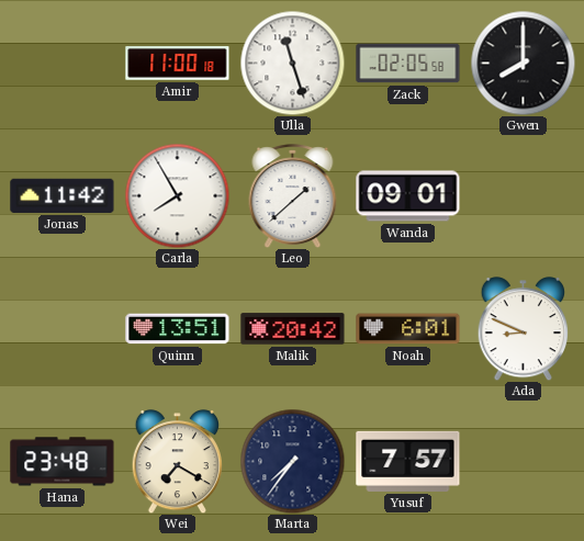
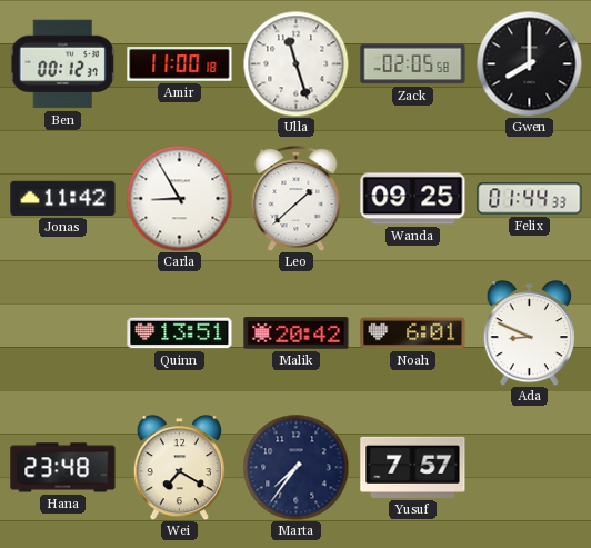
Ben: none -> 00:12 (62, 64)
Carla: 7:55 -> 8:55 (179, 198)
Wanda: 09:01 -> 09:25 (413, 199)
Felix: none -> 01:44 (530, 199)
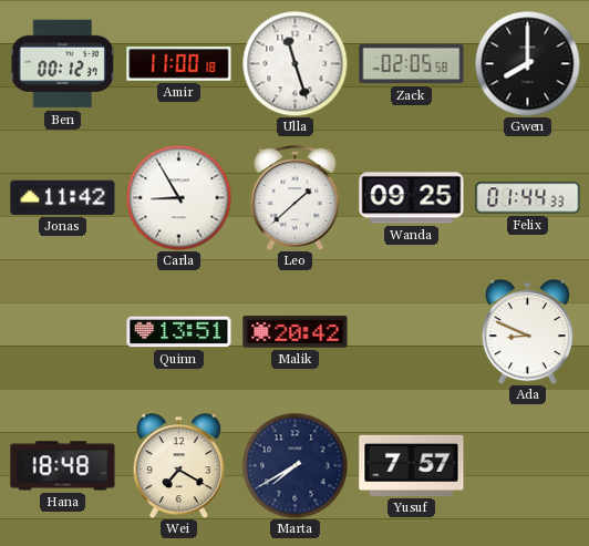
Noah: 6:01 -> none (413, 333)
Hana: 23:48 -> 18:48 (63, 466)
Marta: 7:36 -> 7:40 (294, 465)
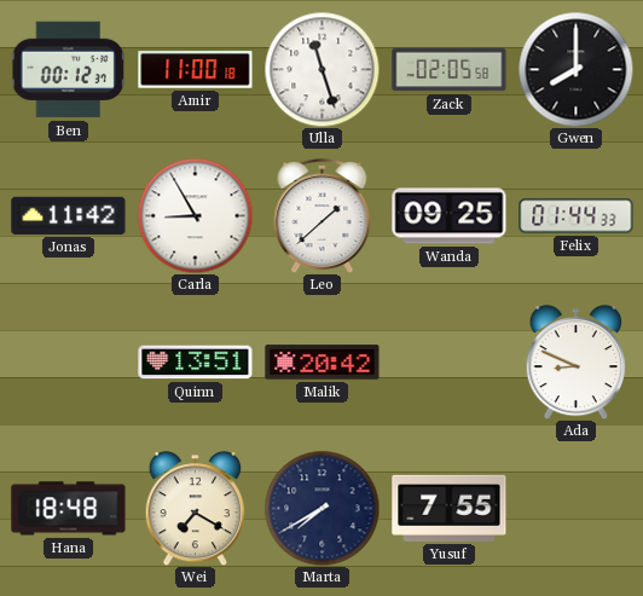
Yusuf: 7:57 -> 7:55 (450, 508)
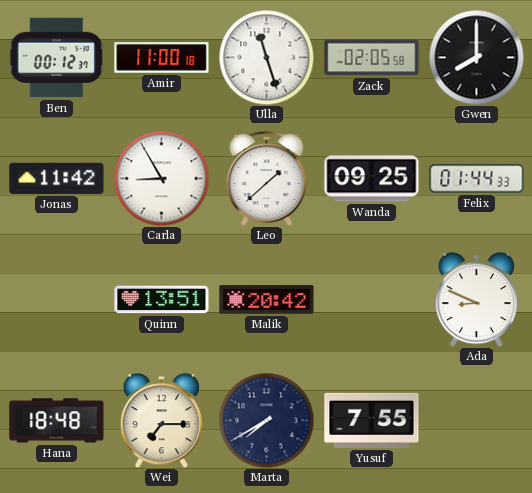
Wei: 7:20 -> 7:15 (161, 421)
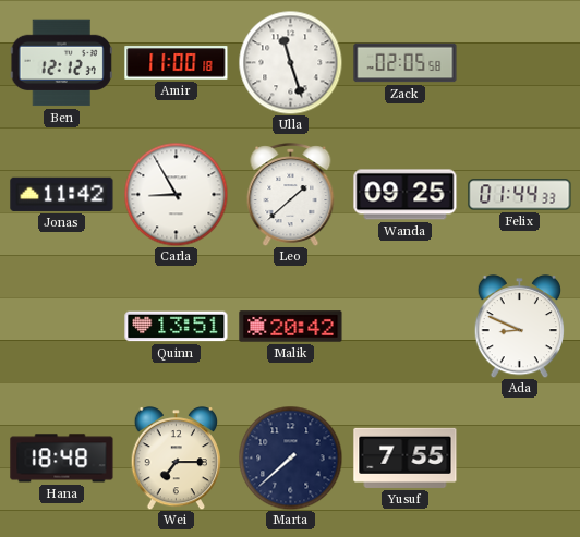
Ben: 00:12 -> 12:12 (61, 63)
Gwen: 8:00 -> none (476, 57)
Marta: 7:40 -> 7:38 (290, 457)
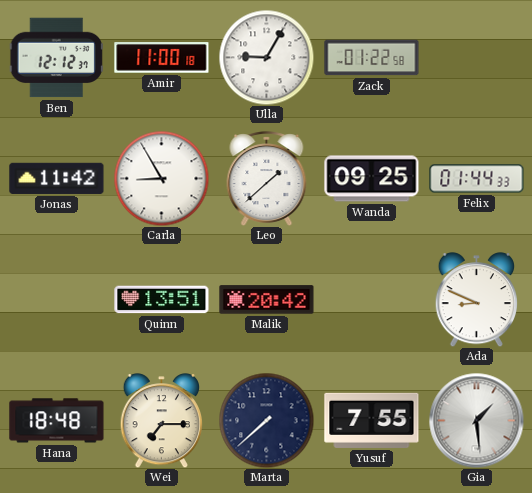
Ulla: 11:27 -> 9:05 (266, 57)
Zack: 02:05 -> 01:22 (372, 58)
Gia: none -> 1:29 (476, 420)
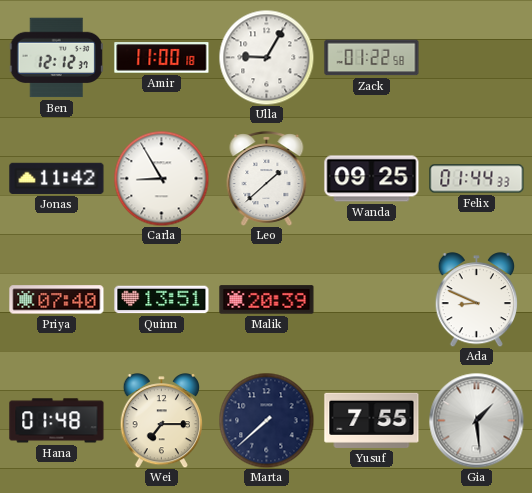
Priya: none -> 07:40 (57, 300)
Malik: 20:42 -> 20:39 (267, 300)
Hana: 18:48 -> 01:48 (57, 421)
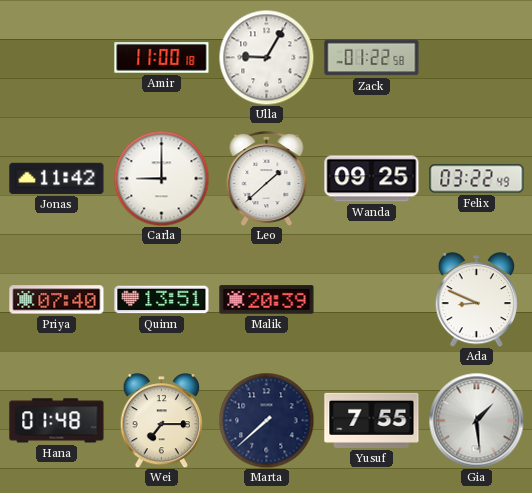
Ben: 12:12 -> none (56, 58)
Carla: 8:55 -> 9:00 (161, 178)
Felix: 01:44 -> 03:22 (477, 179)
